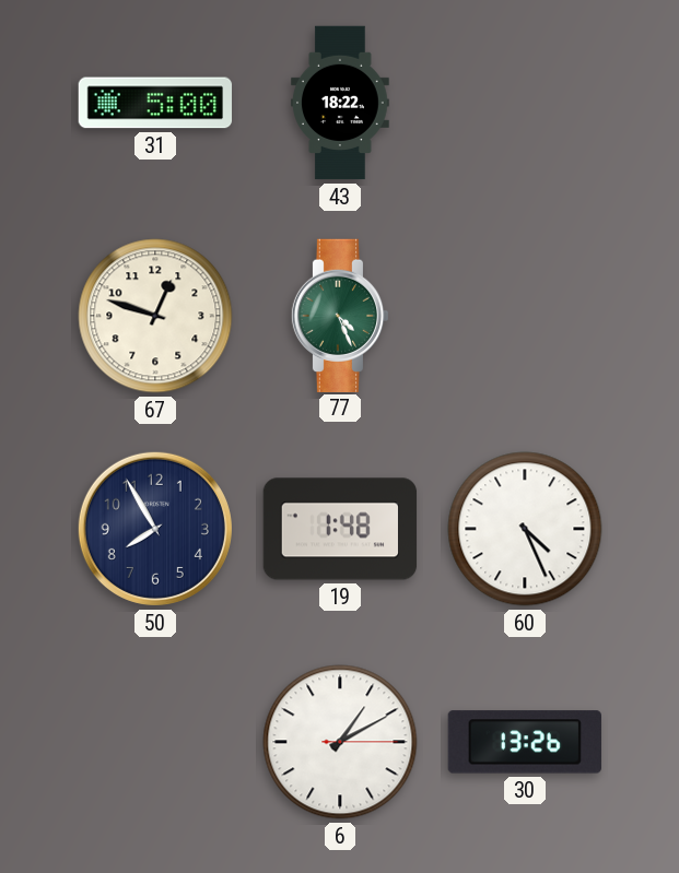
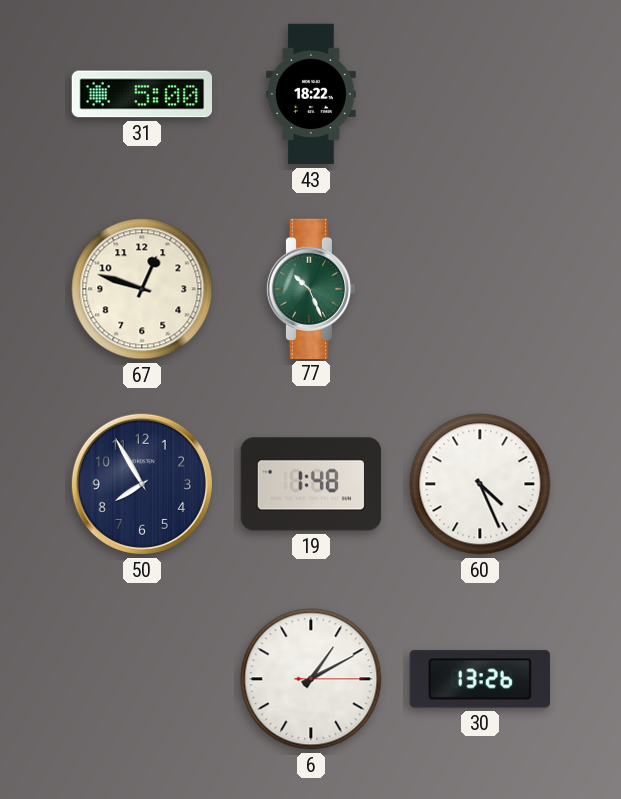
77: 4:26 -> 10:26 (311, 288)
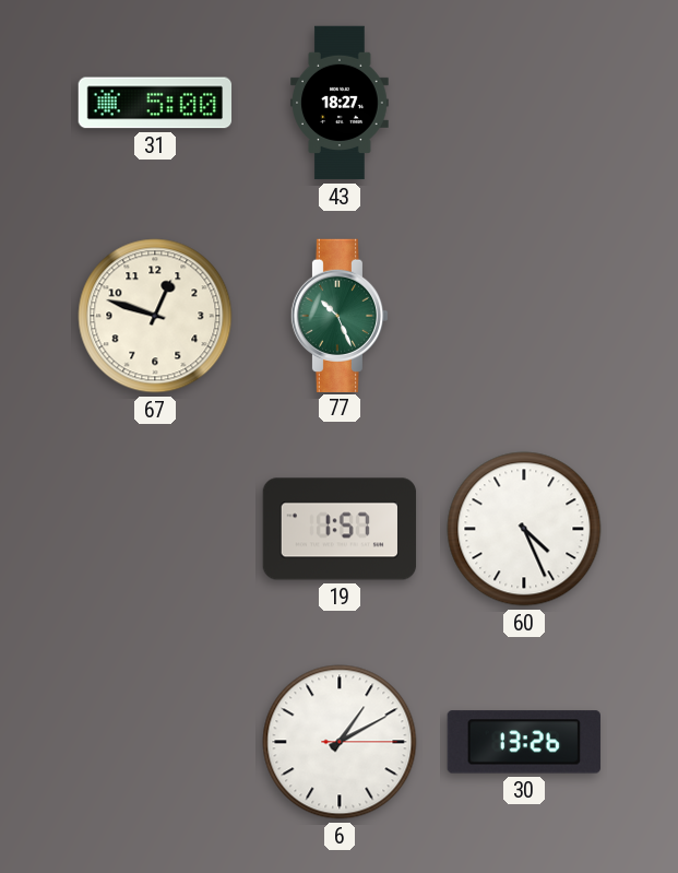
43: 18:22 -> 18:27 (341, 103)
50: 7:55 -> none (142, 484)
19: 1:48 -> 1:57 (340, 529)
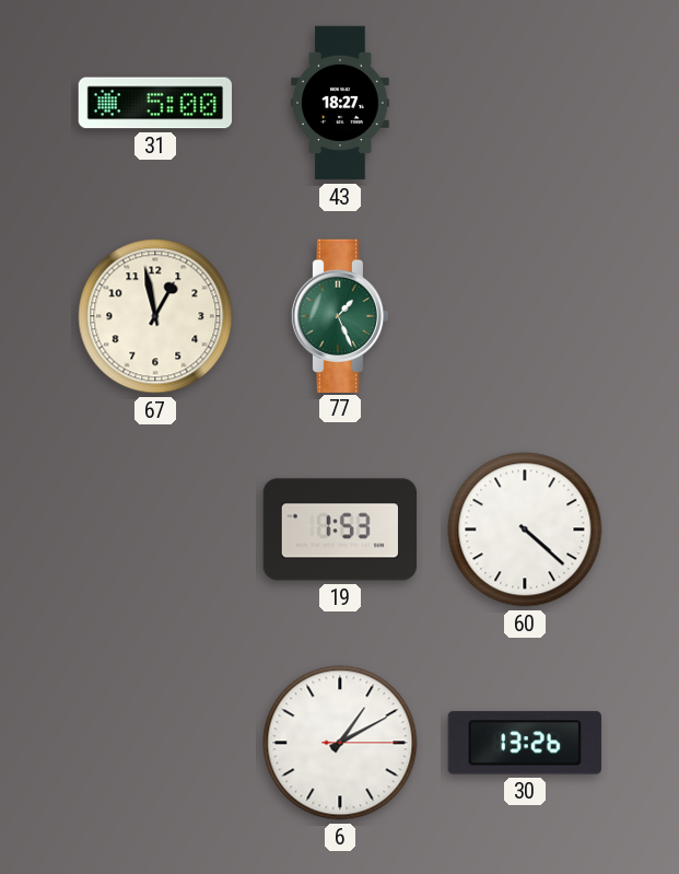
67: 12:48 -> 12:58 (155, 316)
77: 10:26 -> 1:26 (340, 315)
19: 1:57 -> 1:53 (340, 529)
60: 4:26 -> 4:22 (525, 529)
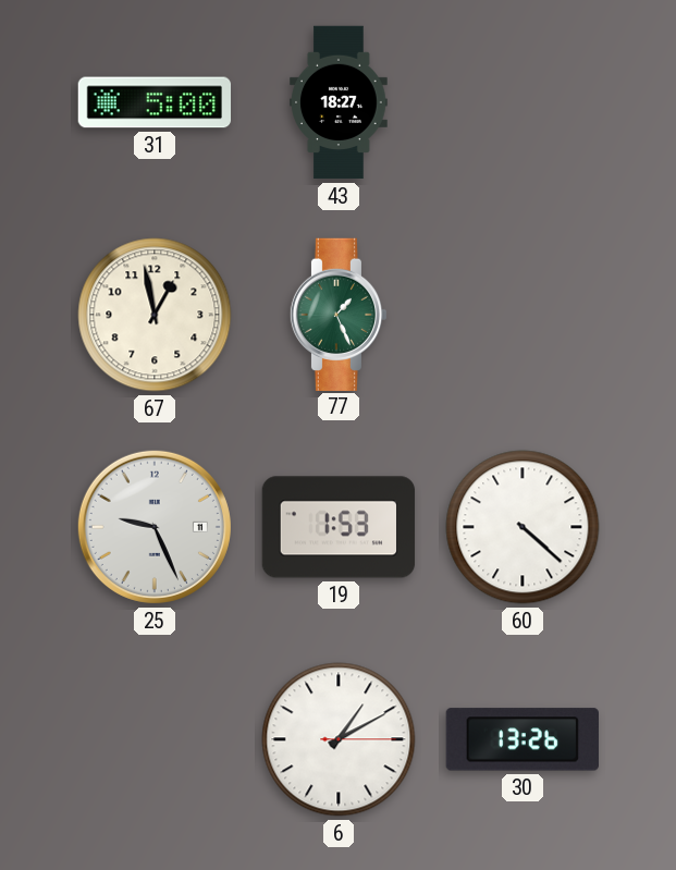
25: none -> 9:26 (155, 527)
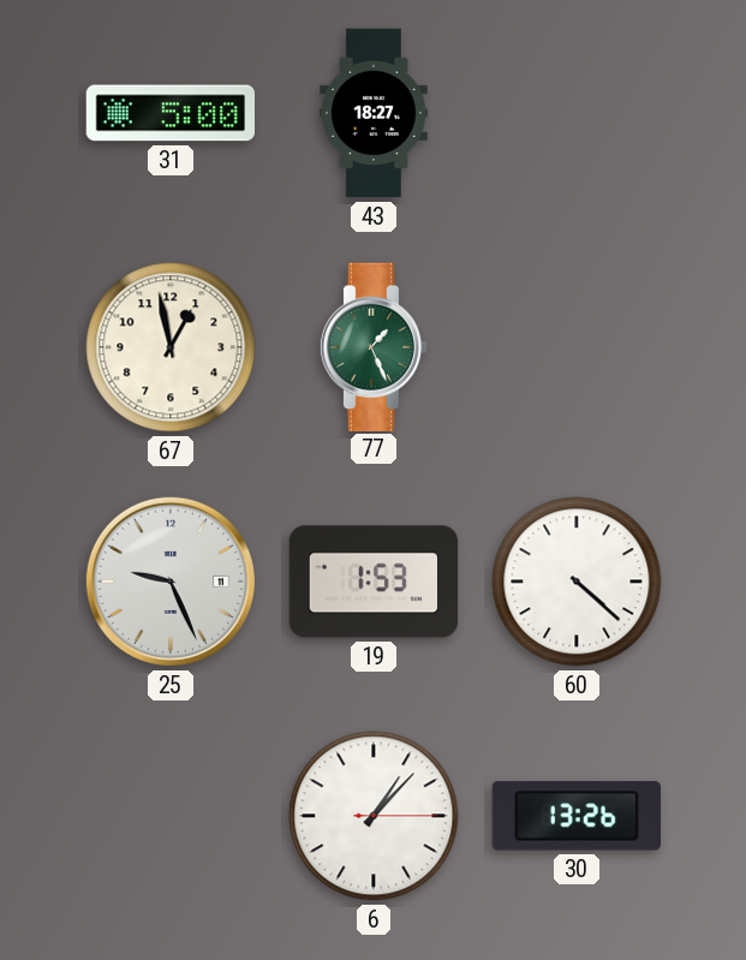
6: 1:10 -> 1:07 (374, 816)
